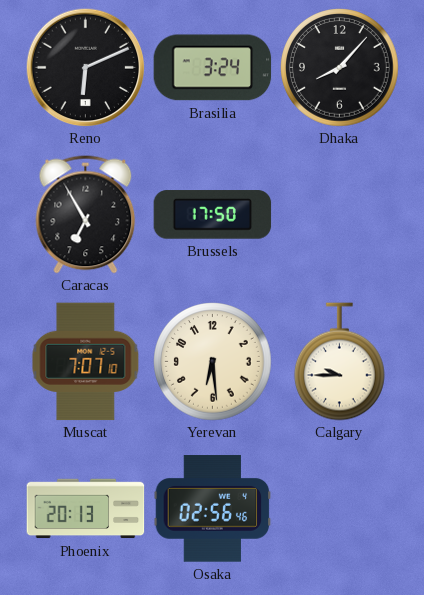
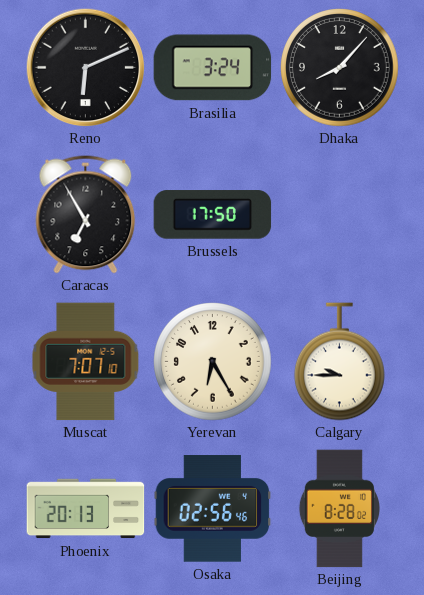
Yerevan: 6:29 -> 6:25 (213, 362)
Beijing: none -> 8:28 (339, 509)
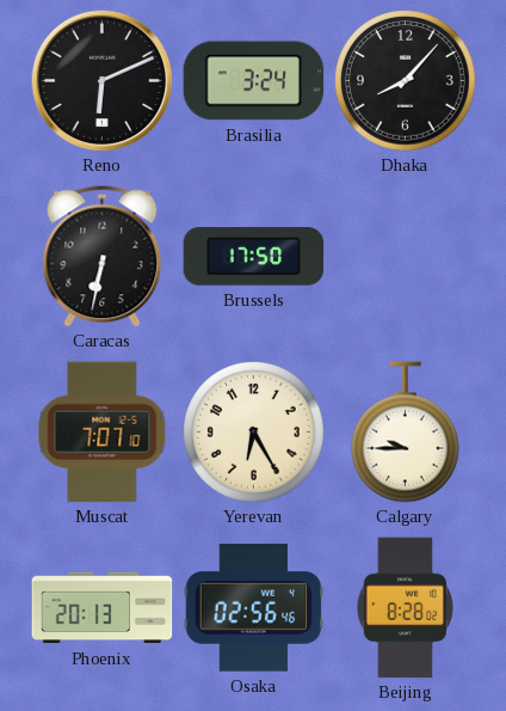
Caracas: 6:55 -> 6:32 (103, 257)
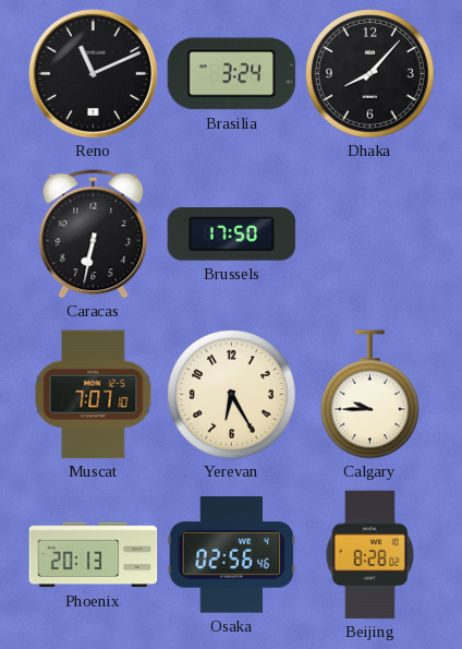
Reno: 6:11 -> 11:11 (93, 73)
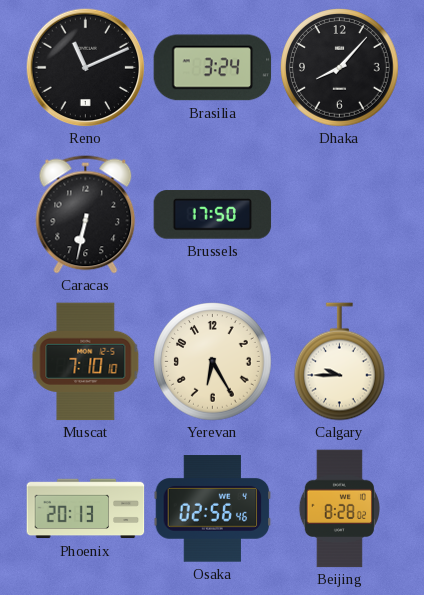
Muscat: 7:07 -> 7:10 (86, 362)
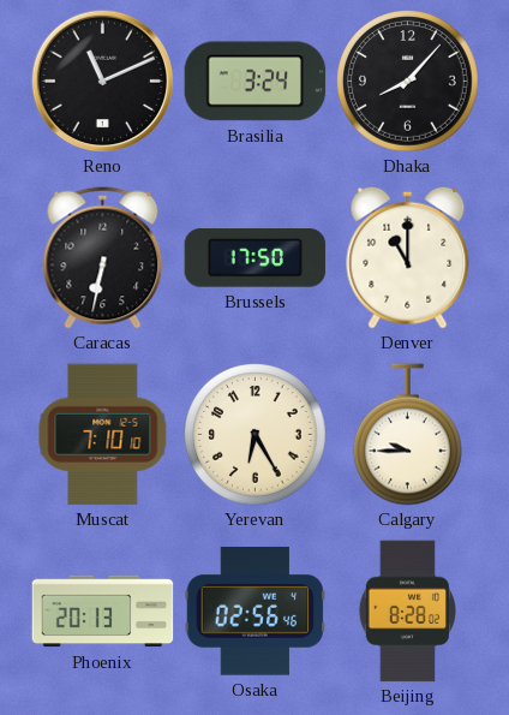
Denver: none -> 11:00 (408, 257)
